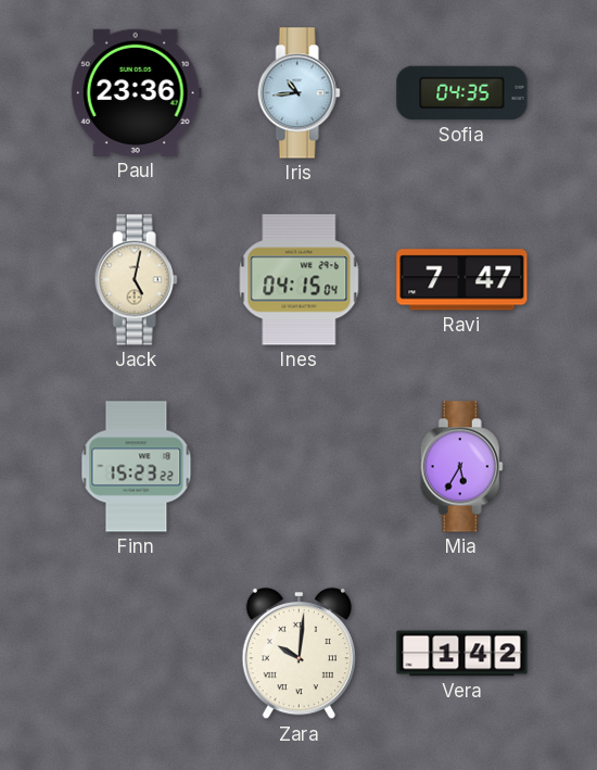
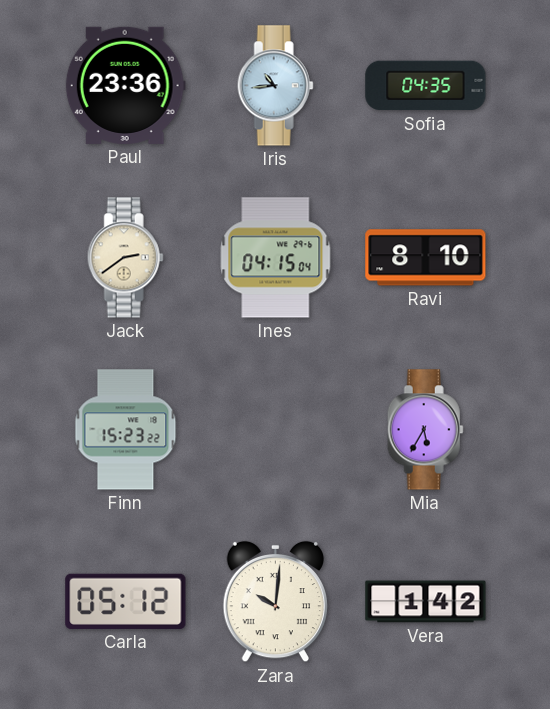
Jack: 5:02 -> 2:39 (125, 258)
Ravi: 7:47 -> 8:10 (426, 258)
Carla: none -> 05:12 (126, 601)
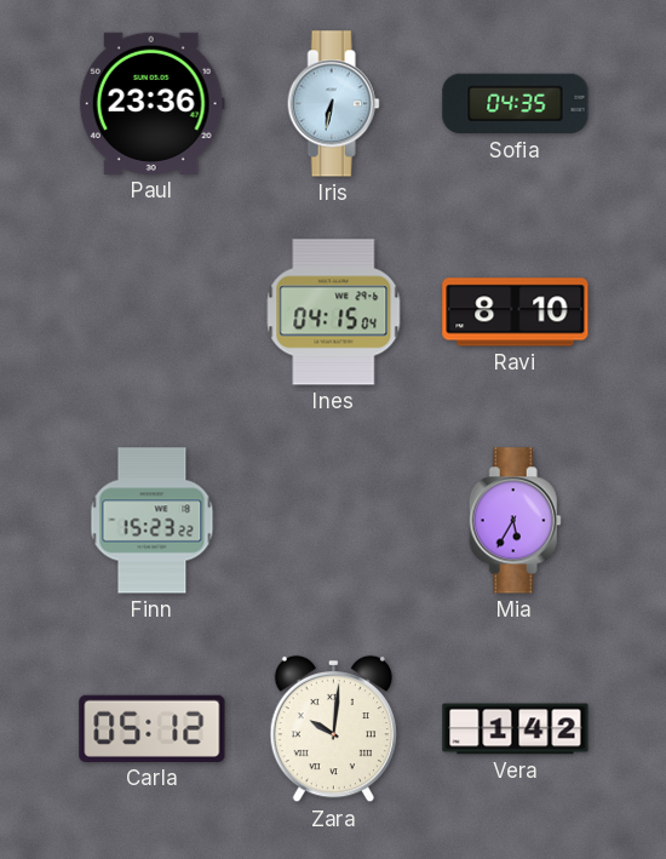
Iris: 10:44 -> 6:32 (333, 104)
Jack: 2:39 -> none (125, 258)
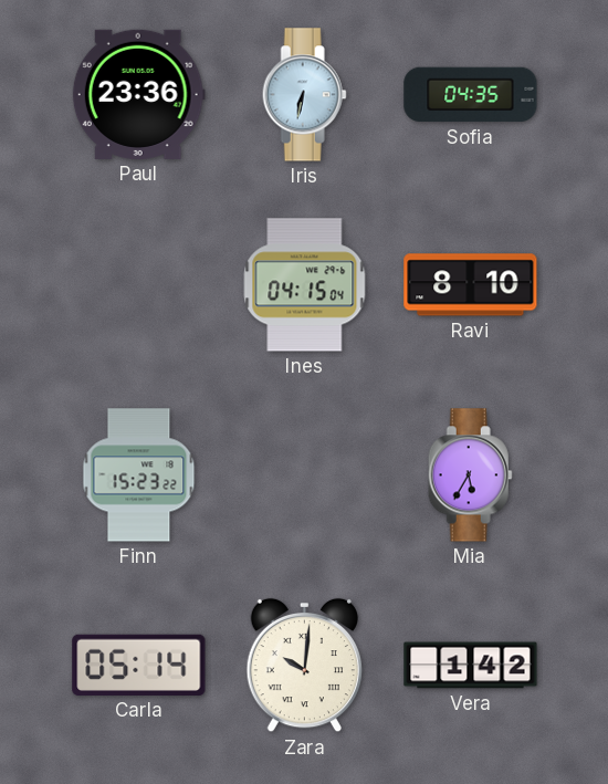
Carla: 05:12 -> 05:14 (139, 665)
